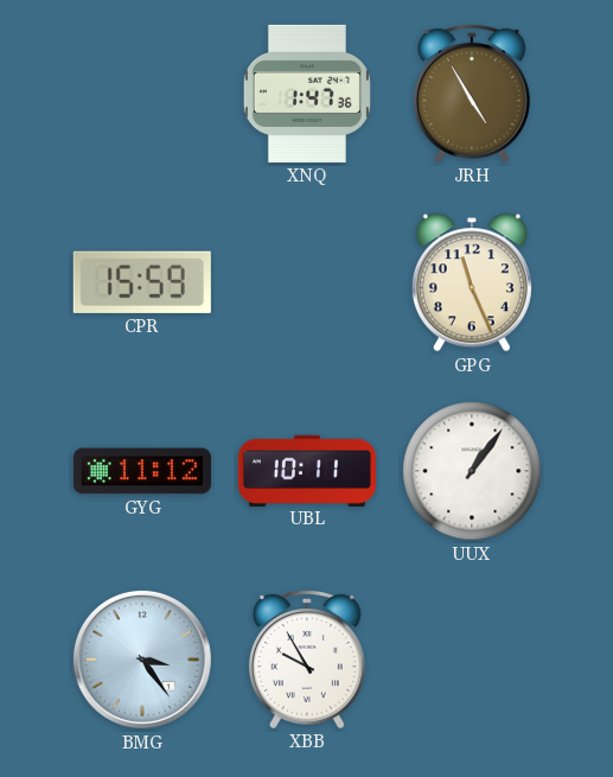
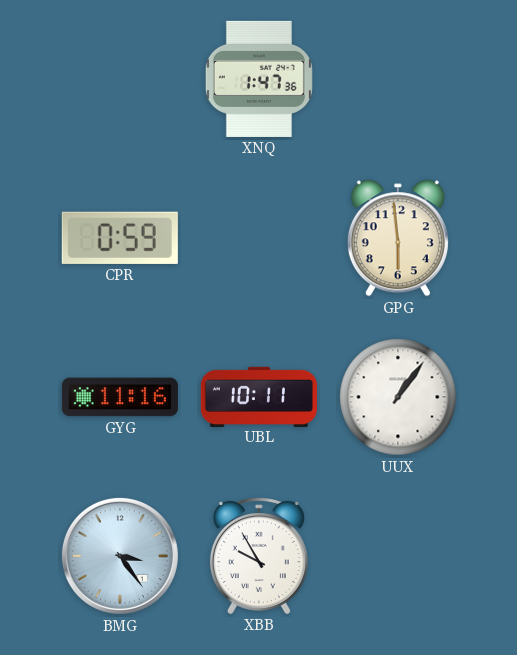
JRH: 4:55 -> none (472, 94)
CPR: 15:59 -> 0:59 (120, 238)
GPG: 11:26 -> 5:59 (398, 238)
GYG: 11:12 -> 11:16 (120, 397)
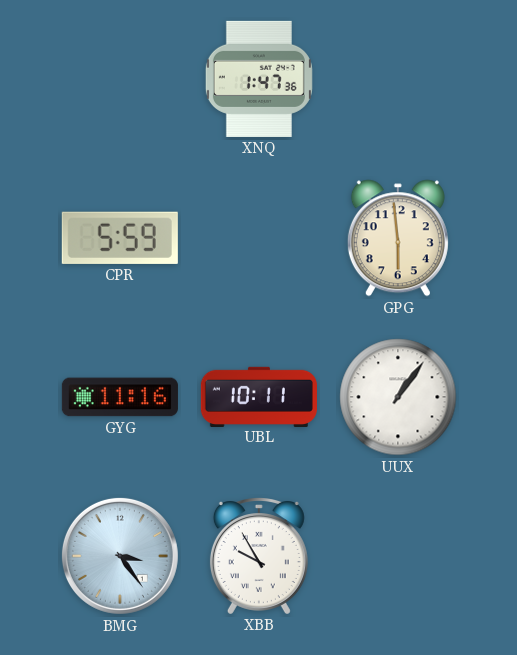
CPR: 0:59 -> 5:59 (120, 238)
